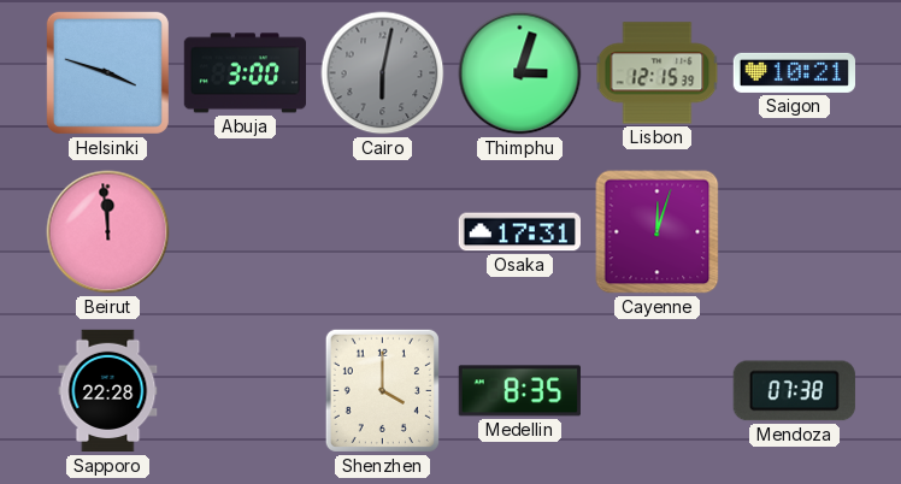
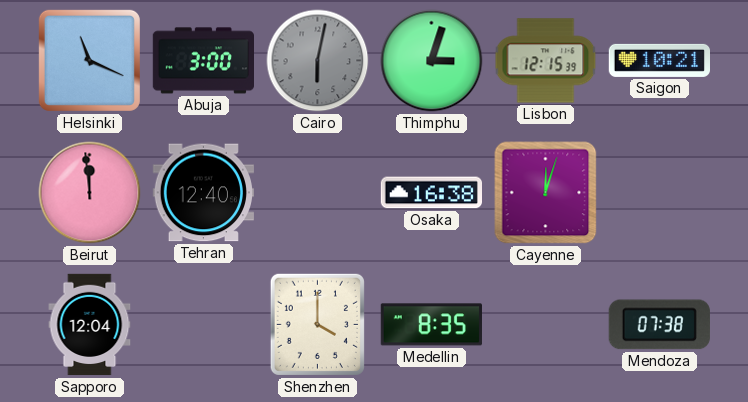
Helsinki: 3:48 -> 11:19 (89, 60)
Tehran: none -> 12:40 (203, 193)
Osaka: 17:31 -> 16:38 (431, 193)
Sapporo: 22:28 -> 12:04 (90, 325)
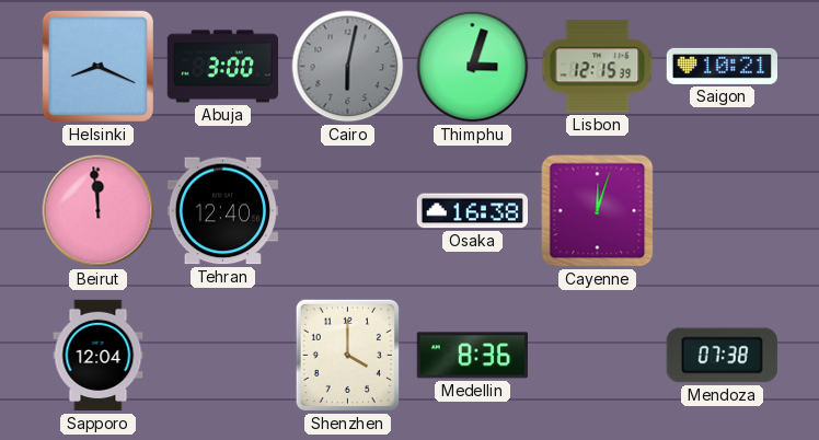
Helsinki: 11:19 -> 8:19 (97, 66)
Medellin: 8:35 -> 8:36 (472, 356)
